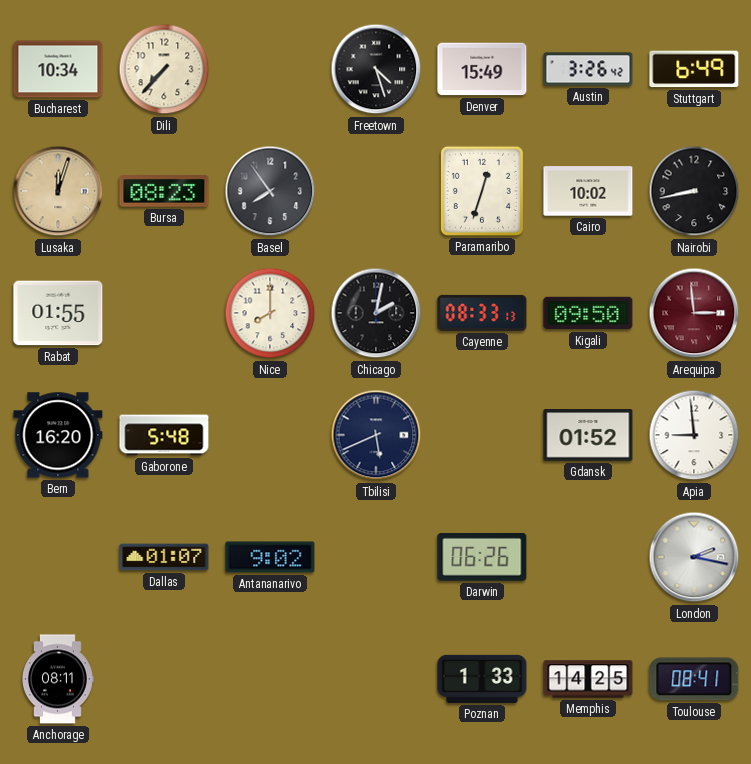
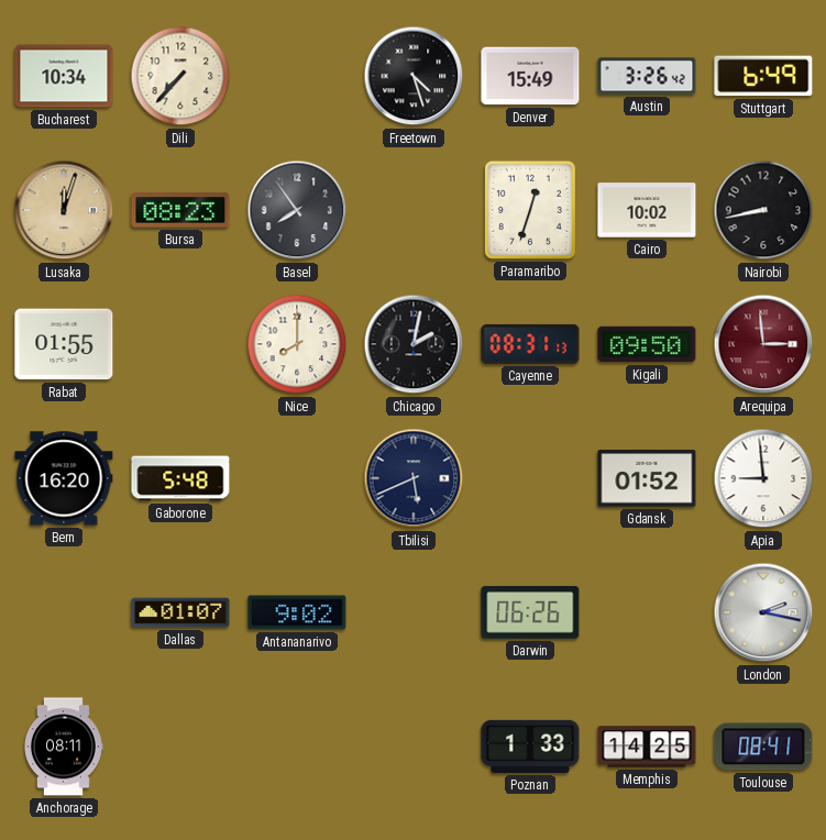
Cayenne: 08:33 -> 08:31 (530, 344)
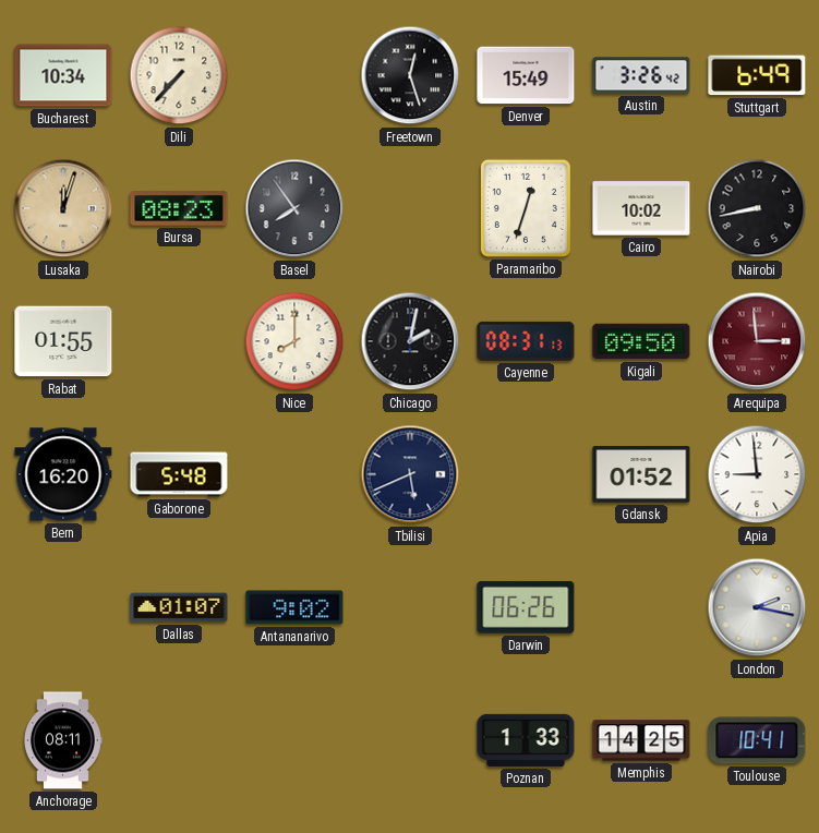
Freetown: 4:27 -> 12:27 (410, 75)
Toulouse: 08:41 -> 10:41 (757, 740)
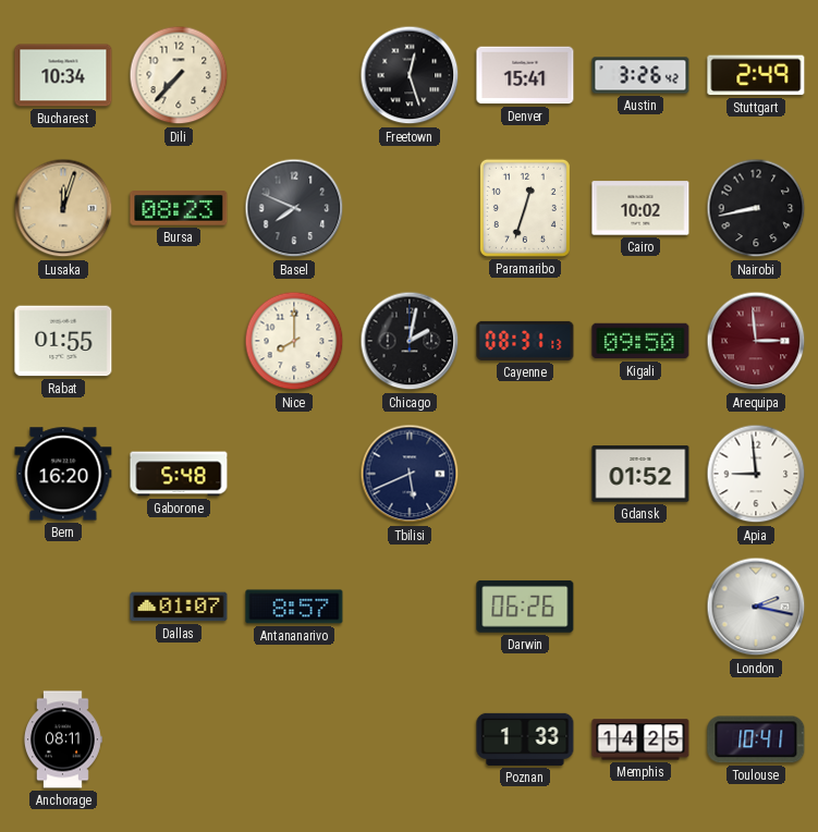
Denver: 15:49 -> 15:41 (525, 75)
Stuttgart: 6:49 -> 2:49 (756, 75)
Basel: 7:54 -> 7:49 (294, 208)
Antananarivo: 9:02 -> 8:57 (294, 607)
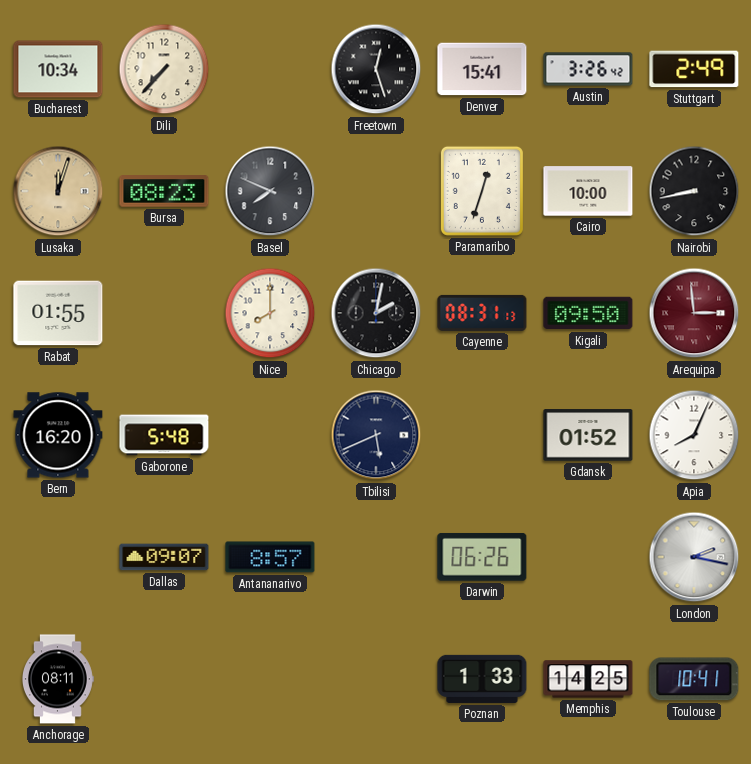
Cairo: 10:02 -> 10:00 (588, 191)
Apia: 8:59 -> 8:04 (694, 435)
Dallas: 01:07 -> 09:07 (164, 557)
